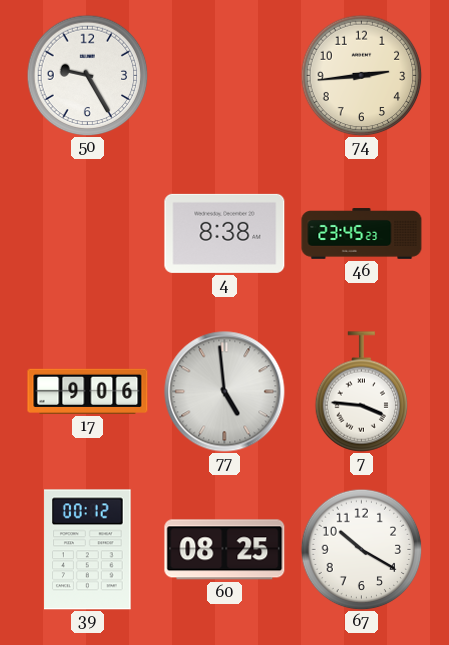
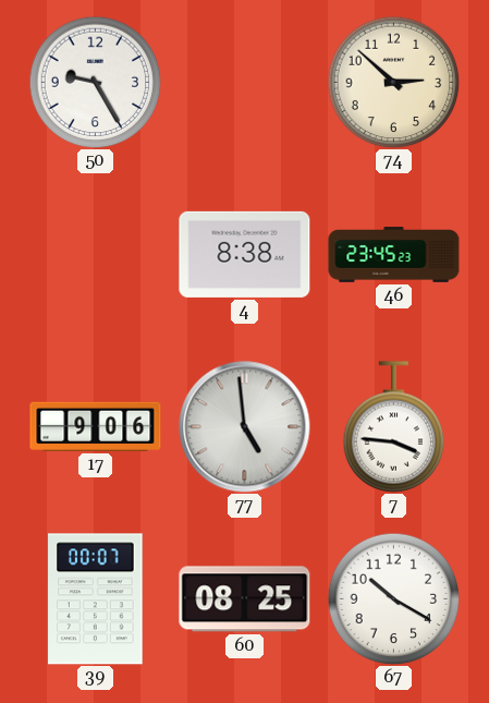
74: 2:44 -> 2:52 (393, 82)
39: 00:12 -> 00:07 (96, 599)
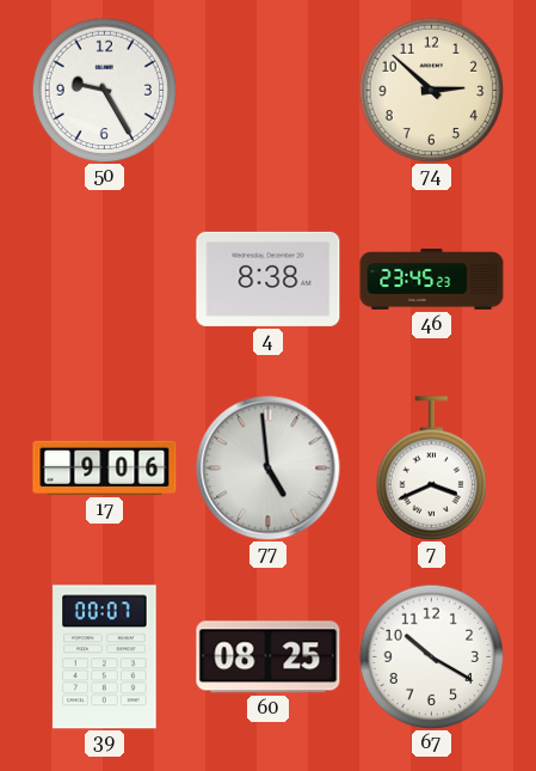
7: 3:46 -> 3:41 (432, 469)
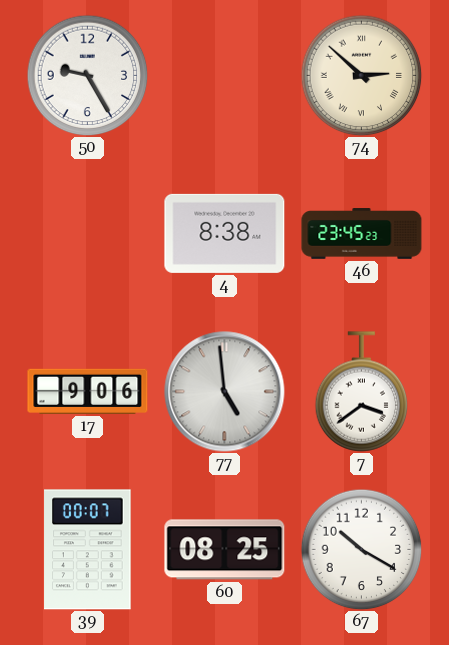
74 numerals: Arabic -> Roman (361, 75)
7: 3:41 -> 3:39 (362, 392)
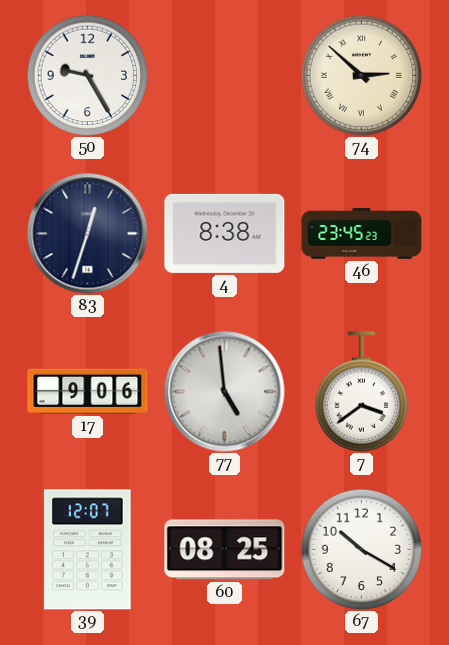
83: none -> 12:33 (88, 234)
39: 00:07 -> 12:07 (88, 550)
